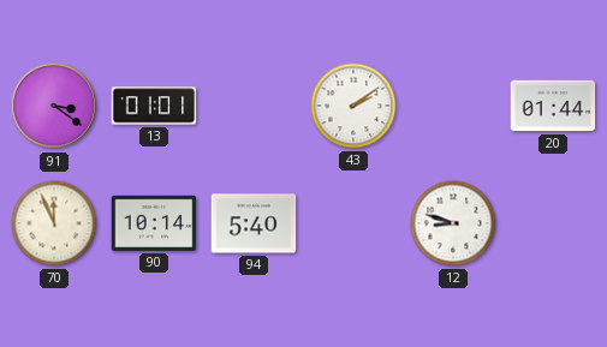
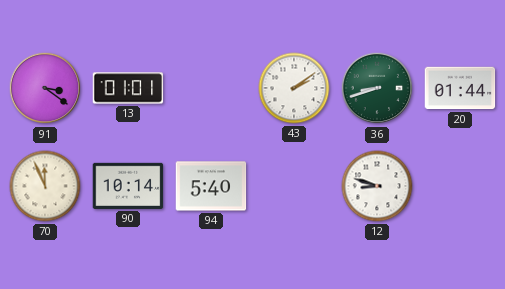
36: none -> 8:42 (377, 88)
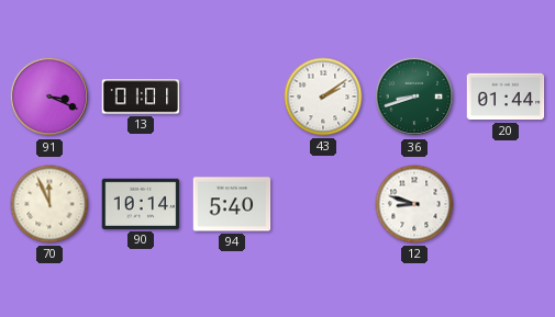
91: 3:21 -> 3:19 (49, 97)
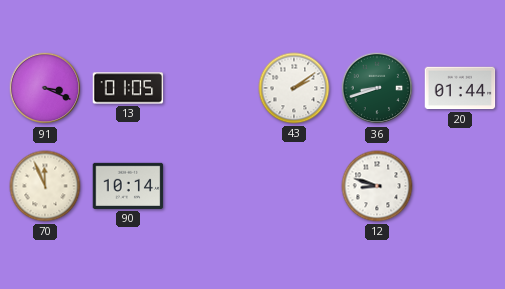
13: 01:01 -> 01:05 (128, 88)
94: 5:40 -> none (232, 204)
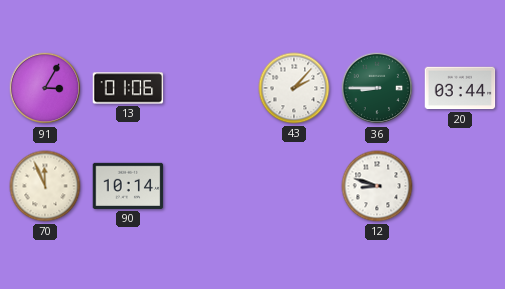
91: 3:19 -> 3:05 (45, 88)
13: 01:05 -> 01:06 (128, 88)
43: 2:09 -> 2:07 (294, 88)
36: 8:42 -> 8:45 (377, 88)
20: 01:44 -> 03:44 (460, 88)
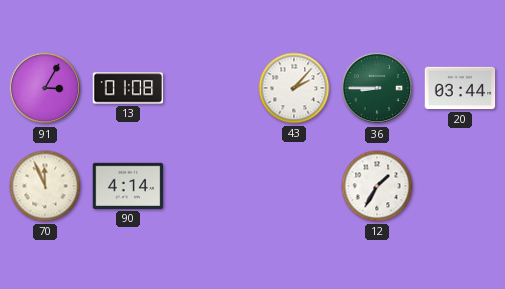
13: 01:06 -> 01:08 (128, 88)
90: 10:14 -> 4:14 (128, 186)
12: 8:48 -> 1:35 (377, 186)
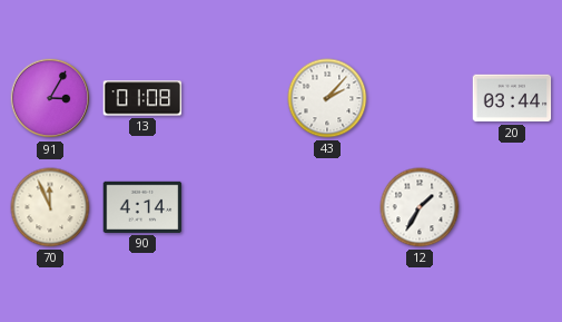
36: 8:45 -> none (377, 88)
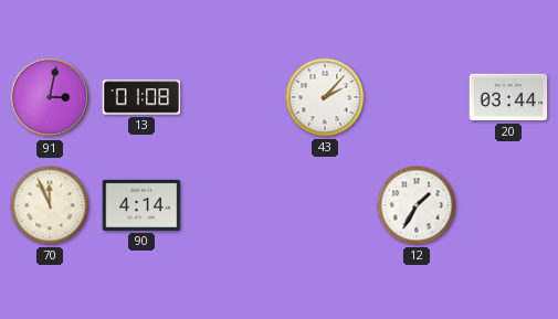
91: 3:05 -> 3:02 (50, 97)
